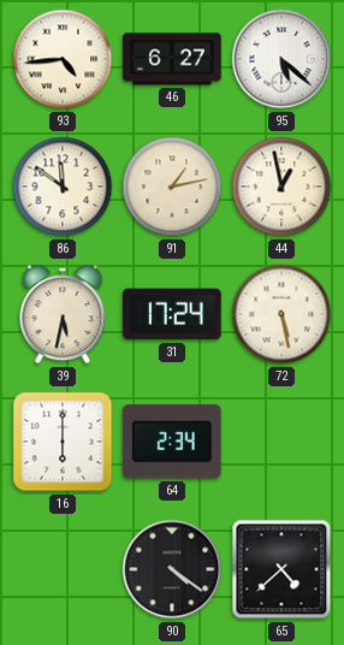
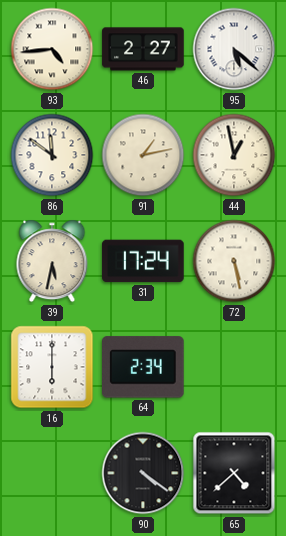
46: 6:27 -> 2:27 (143, 49)
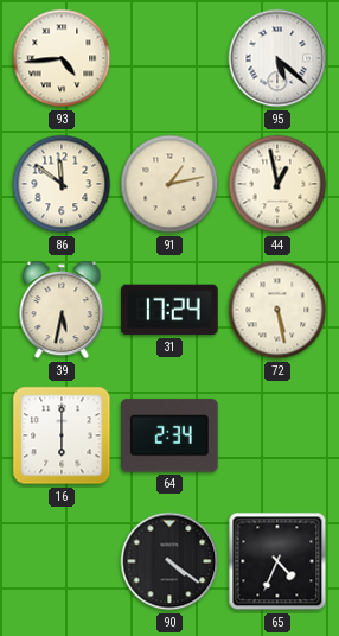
46: 2:27 -> none (143, 49)
65: 4:38 -> 4:34 (277, 561)
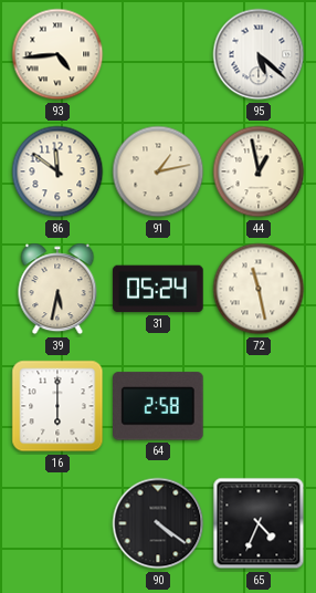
31: 17:24 -> 05:24 (158, 289)
72: 5:28 -> 11:28 (259, 289)
64: 2:34 -> 2:58 (159, 406)
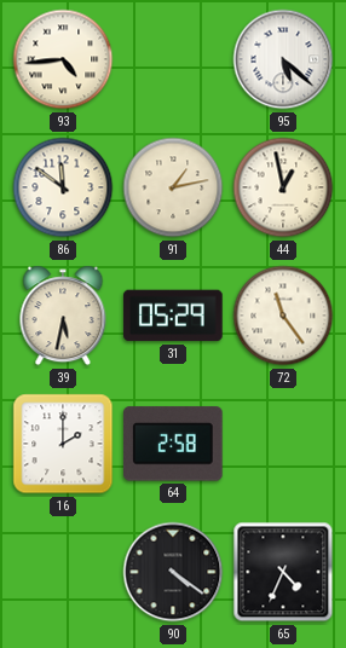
31: 05:24 -> 05:29 (173, 316)
72: 11:28 -> 11:24 (283, 316)
16: 6:00 -> 2:00 (63, 444)
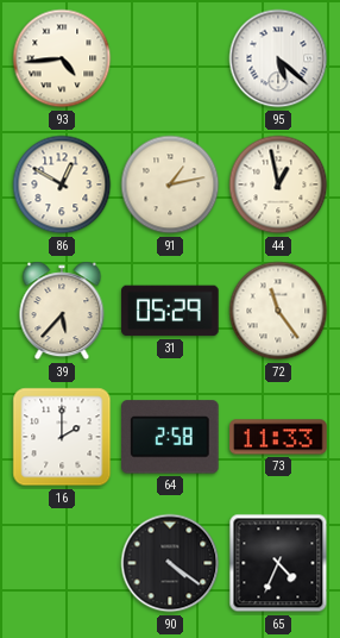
86: 11:51 -> 12:50 (62, 184)
39: 5:32 -> 5:37 (62, 311)
73: none -> 11:33 (278, 437)
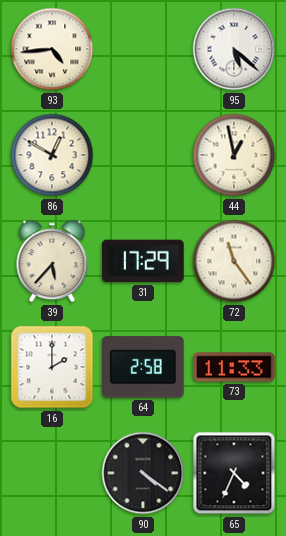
91: 1:13 -> none (170, 184)
31: 05:29 -> 17:29 (143, 261)
